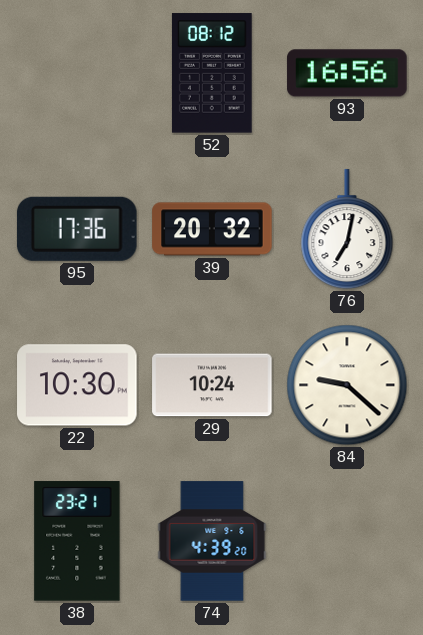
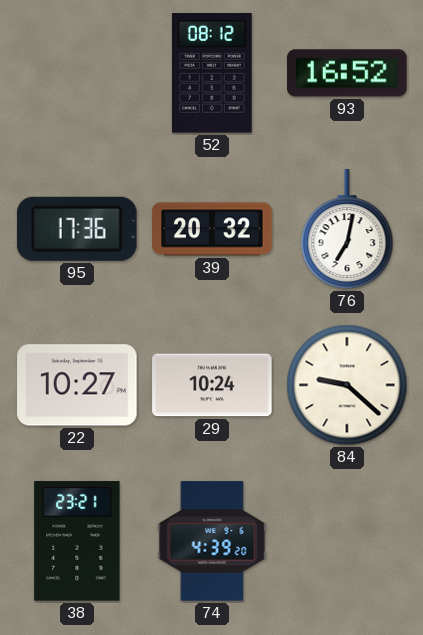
93: 16:56 -> 16:52 (347, 73)
22: 10:30 -> 10:27 (77, 385)
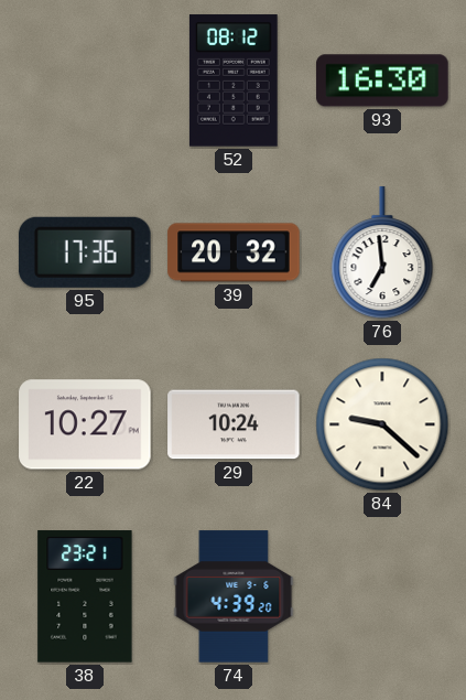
93: 16:52 -> 16:30 (382, 80)
76: 7:02 -> 6:59 (382, 254)
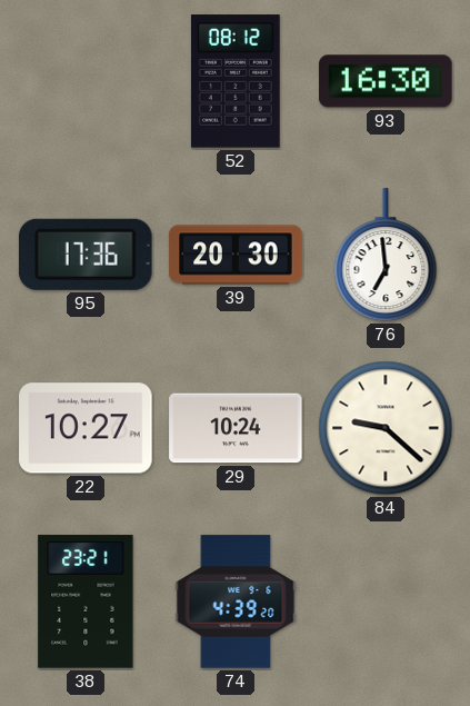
39: 20:32 -> 20:30 (236, 255)
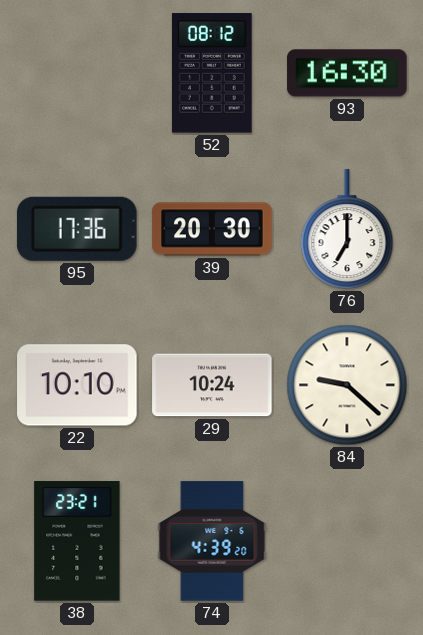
76: 6:59 -> 7:00 (347, 230)
22: 10:27 -> 10:10 (77, 385)
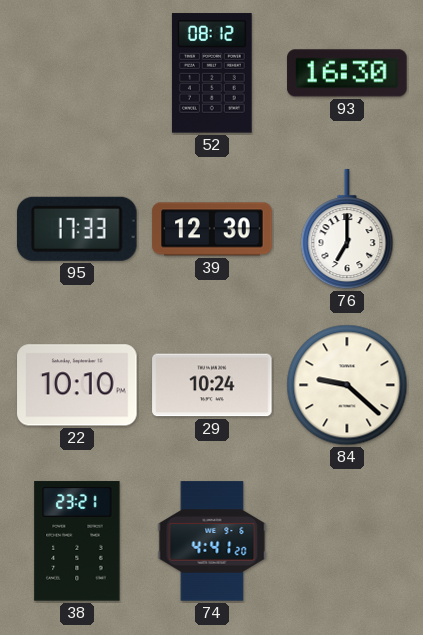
95: 17:36 -> 17:33 (77, 229)
39: 20:30 -> 12:30 (212, 229)
74: 4:39 -> 4:41 (212, 541)
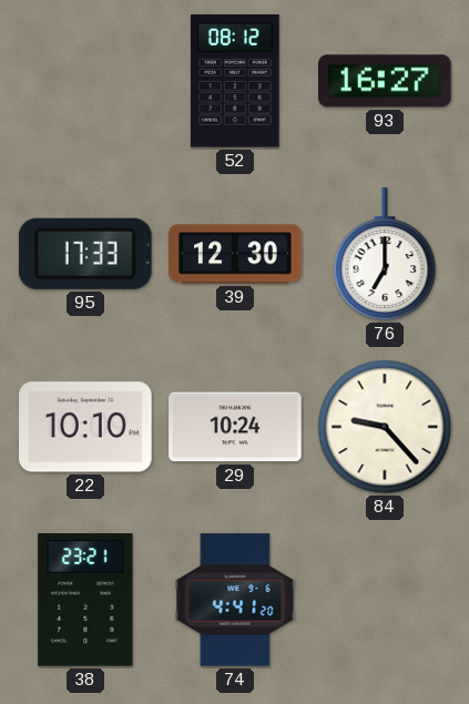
93: 16:30 -> 16:27 (385, 81)
84: 9:22 -> 9:23 (385, 427)
